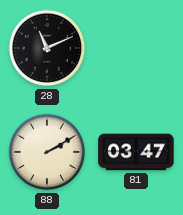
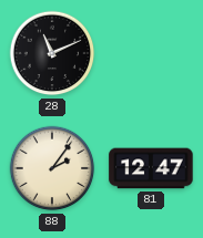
88: 2:10 -> 2:06 (52, 168)
81: 03:47 -> 12:47 (151, 168)
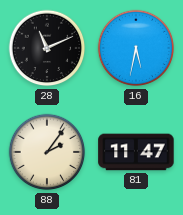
16: none -> 5:32 (136, 48)
81: 12:47 -> 11:47 (136, 152)
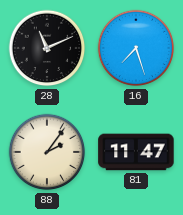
16: 5:32 -> 7:27 (136, 48)
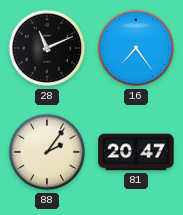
16: 7:27 -> 7:24 (136, 48)
81: 11:47 -> 20:47 (136, 152)
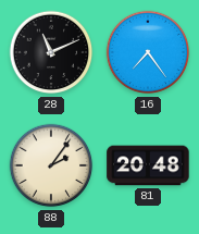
81: 20:47 -> 20:48 (148, 165)
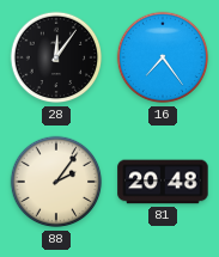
28: 11:11 -> 12:06 (56, 57)
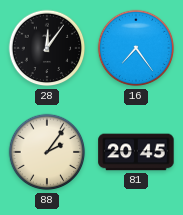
81: 20:48 -> 20:45 (136, 152)
